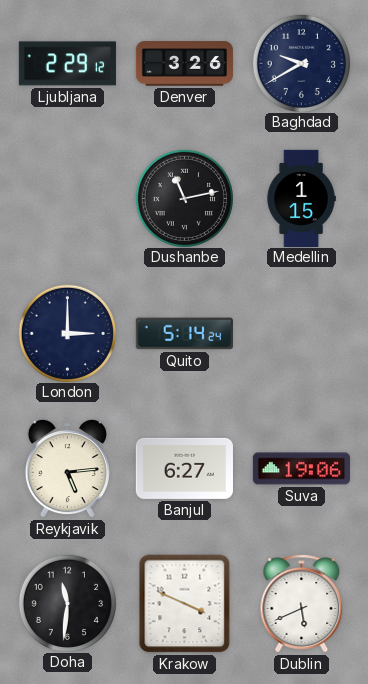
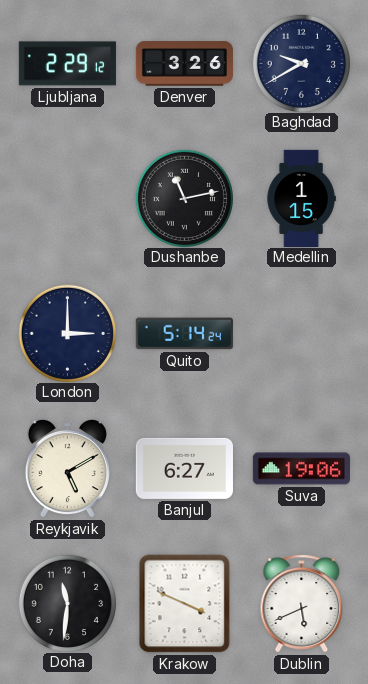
Reykjavik: 5:14 -> 5:10 (67, 468)
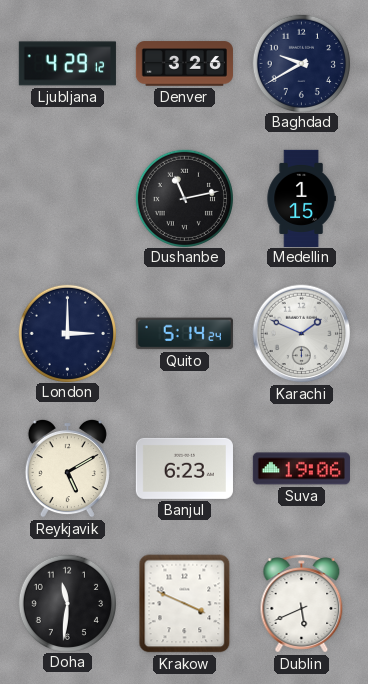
Ljubljana: 2:29 -> 4:29 (67, 64)
Karachi: none -> 1:49 (302, 334)
Banjul: 6:27 -> 6:23 (184, 468)
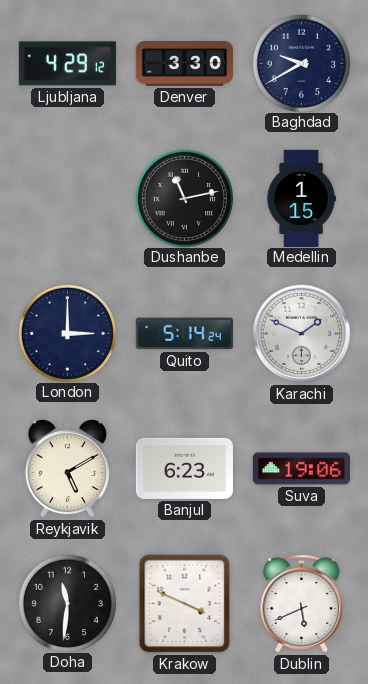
Denver: 3:26 -> 3:30 (184, 64)
